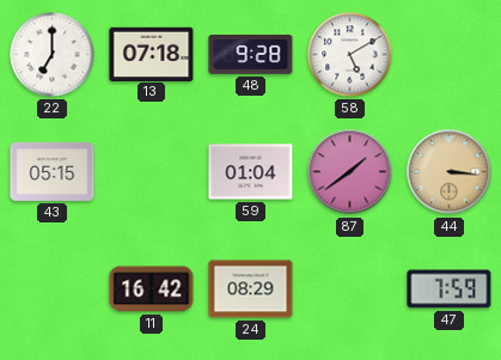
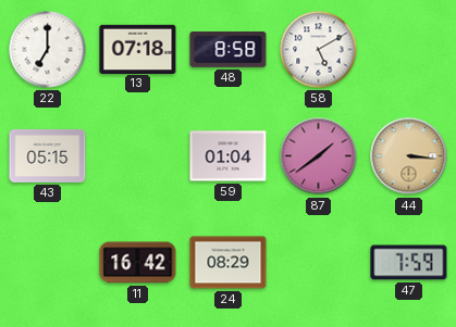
48: 9:28 -> 8:58 (229, 49)
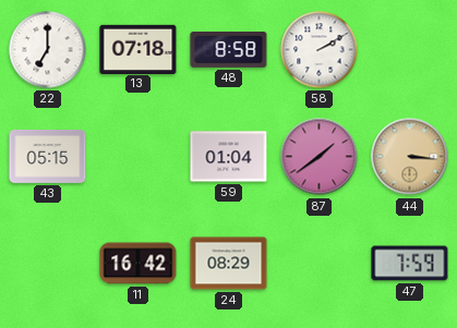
58: 5:10 -> 2:10 (320, 50)
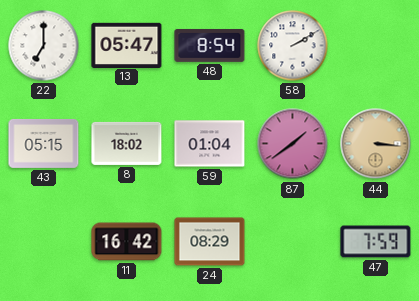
13: 07:18 -> 05:47 (127, 45)
48: 8:58 -> 8:54 (210, 45)
8: none -> 18:02 (127, 143)
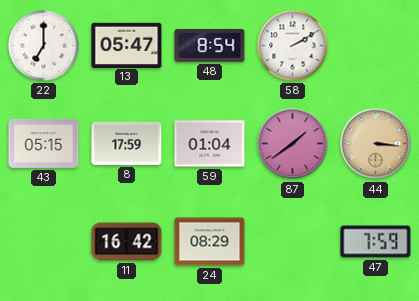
8: 18:02 -> 17:59 (127, 143)
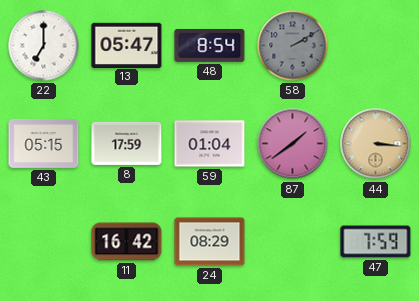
58 dial: white -> grey (293, 46)
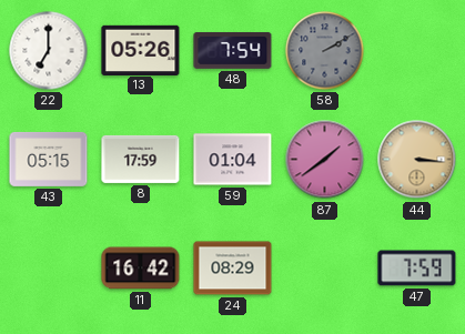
13: 05:47 -> 05:26 (141, 50)
48: 8:54 -> 7:54 (233, 50)
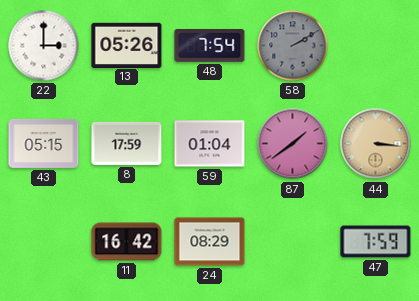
22: 7:00 -> 3:00 (44, 46)
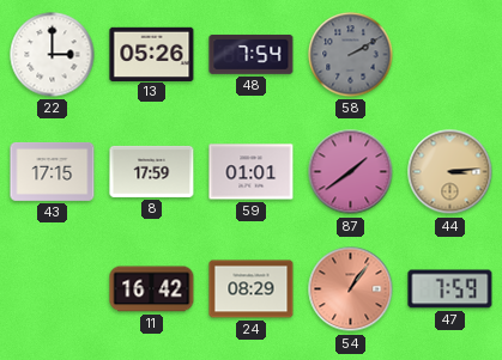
43: 05:15 -> 17:15 (53, 171)
59: 01:04 -> 01:01 (252, 172)
44: 3:16 -> 3:14 (450, 172)
54: none -> 1:06 (351, 289)
